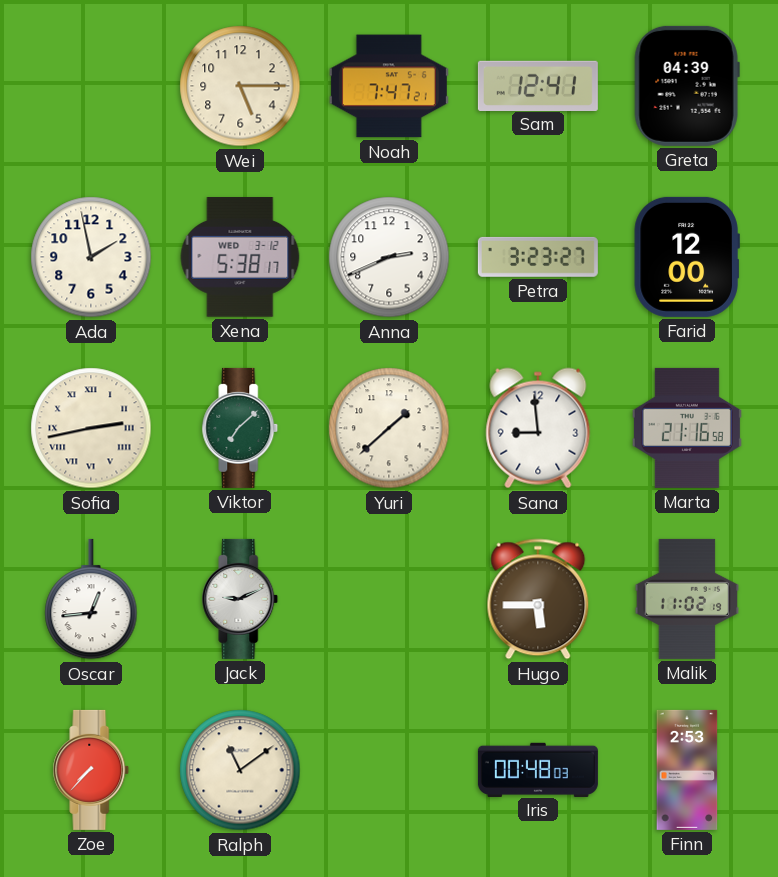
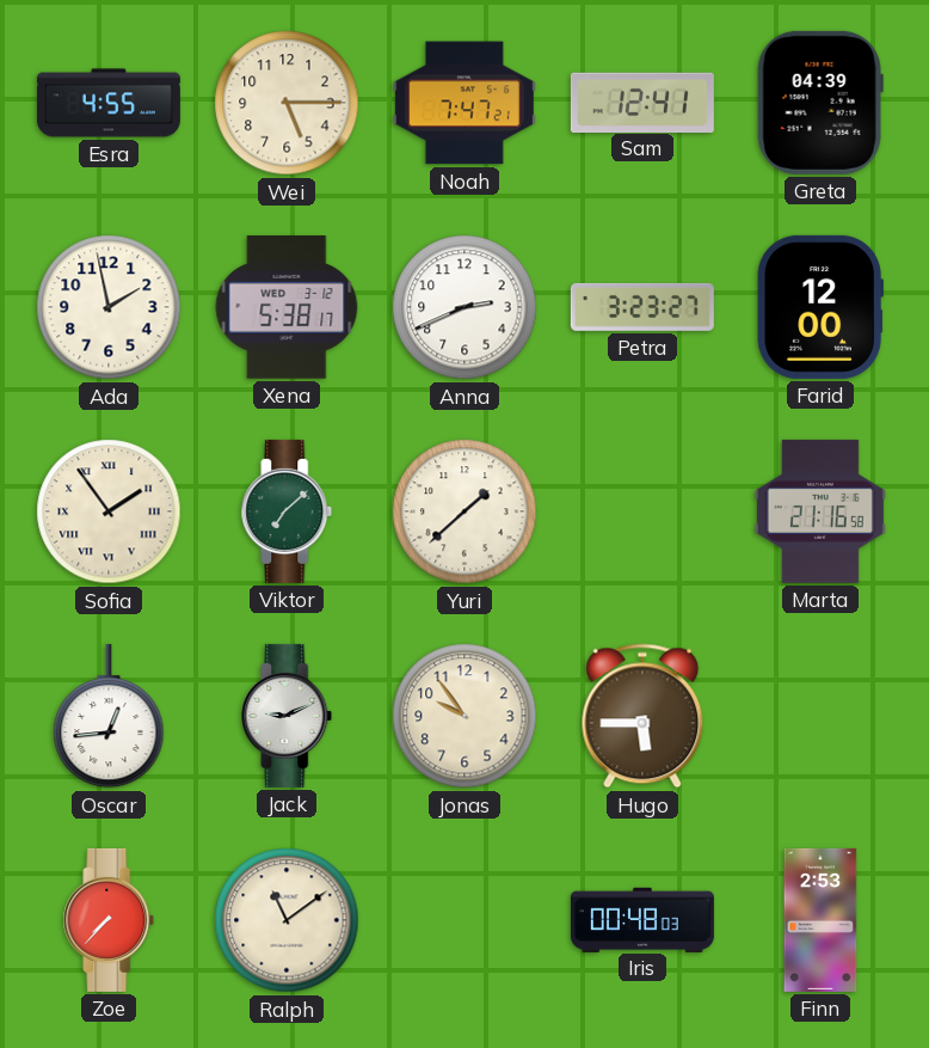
Esra: none -> 4:55 (109, 103)
Sofia: 2:43 -> 1:54 (109, 511)
Sana: 8:59 -> none (538, 428)
Jonas: none -> 9:54 (464, 716)
Malik: 11:02 -> none (686, 599)
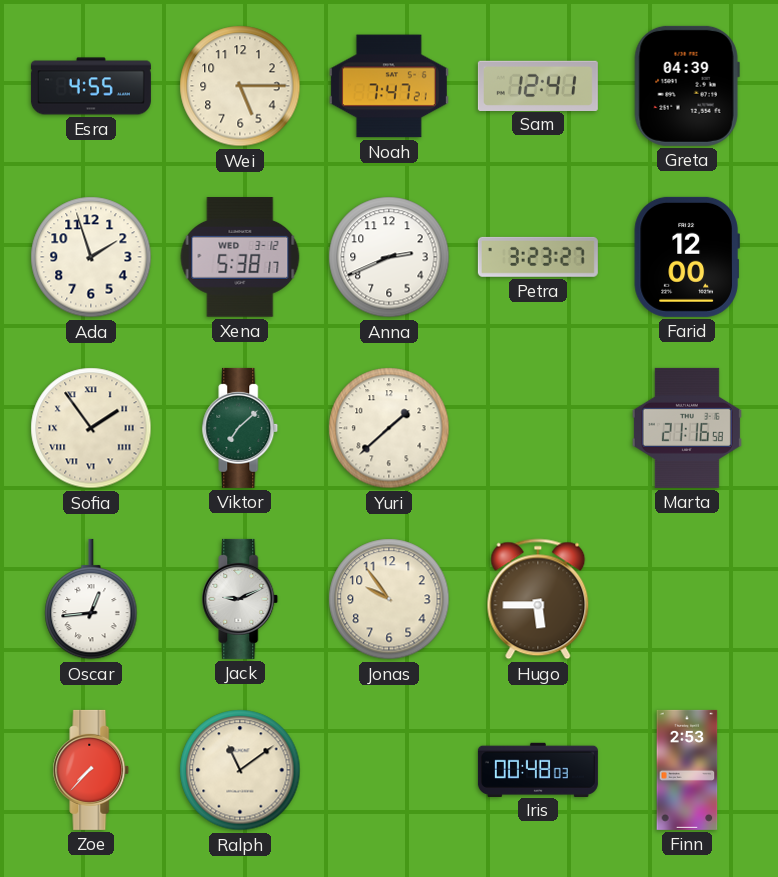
Ada: 1:58 -> 1:57 (91, 257)
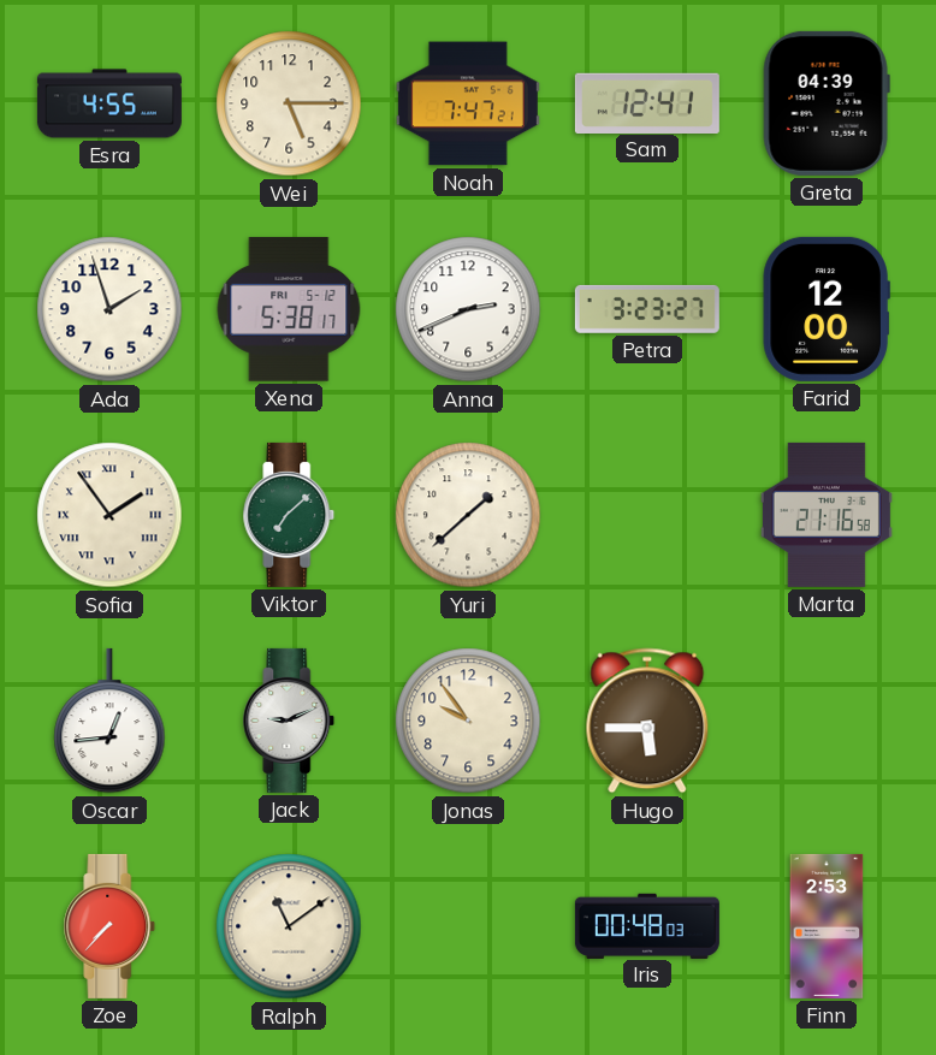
Xena date: WED 3-12 -> FRI 5-12 (289, 309)
